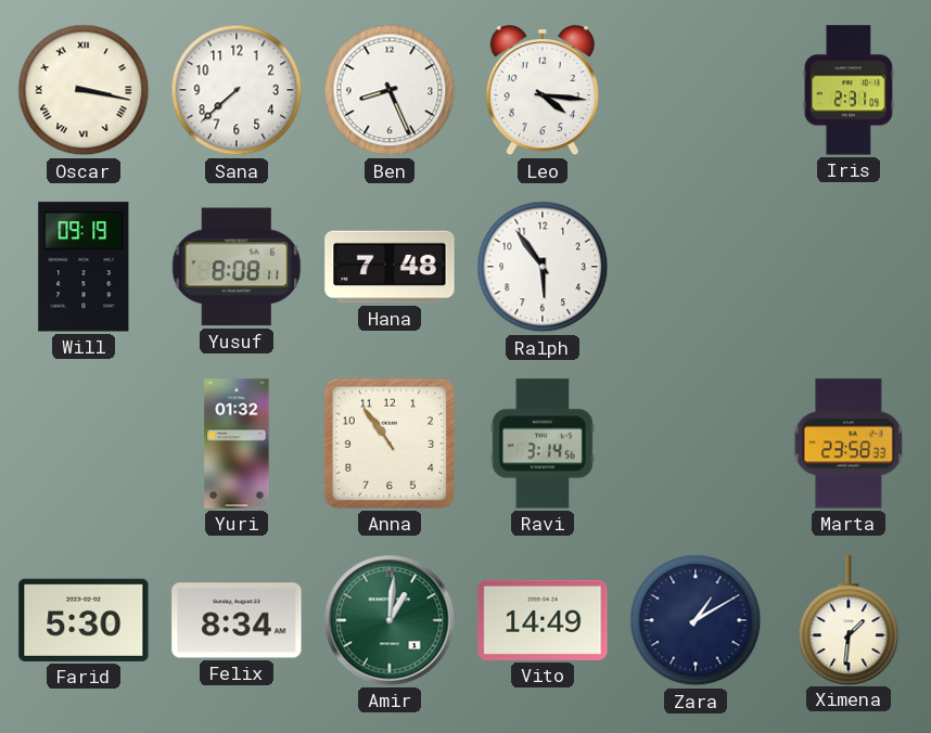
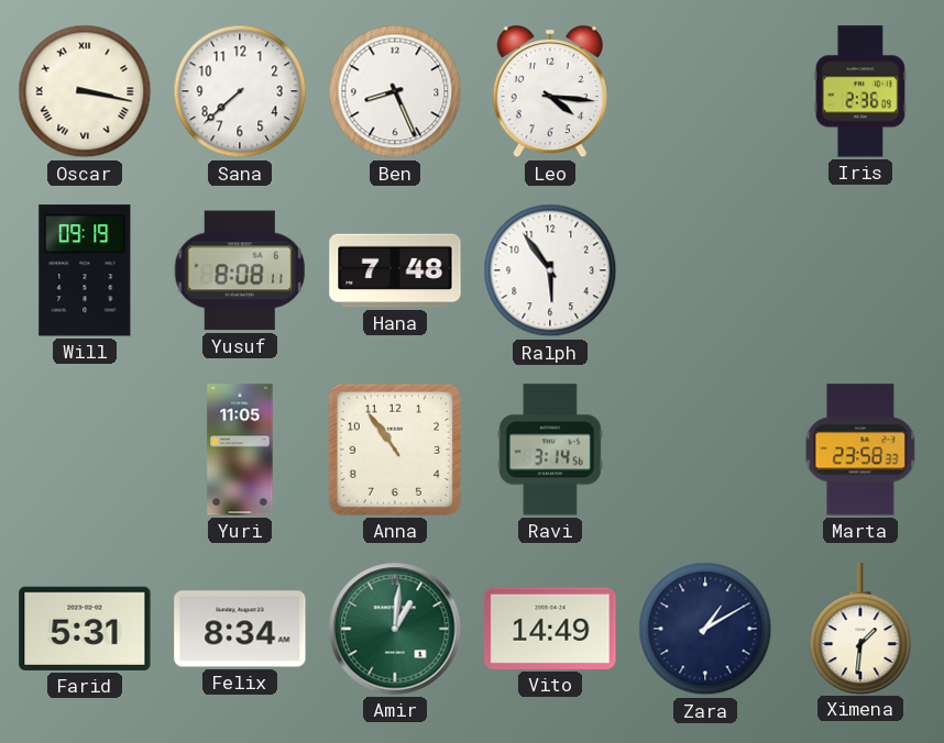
Iris: 2:31 -> 2:36 (860, 91)
Yuri: 01:32 -> 11:05 (240, 450)
Farid: 5:30 -> 5:31 (85, 629)
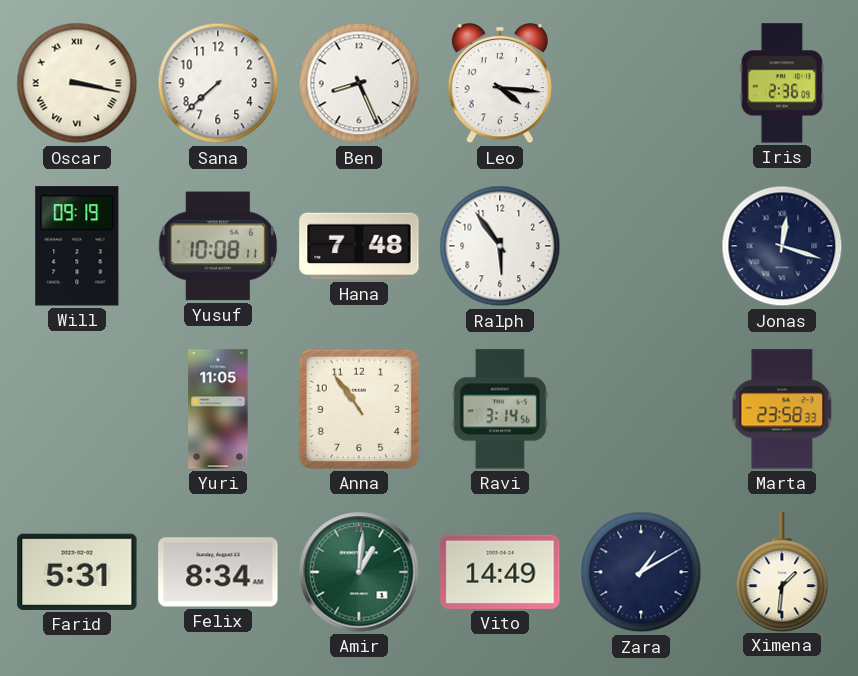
Yusuf: 8:08 -> 10:08 (218, 246)
Jonas: none -> 12:18 (782, 246)
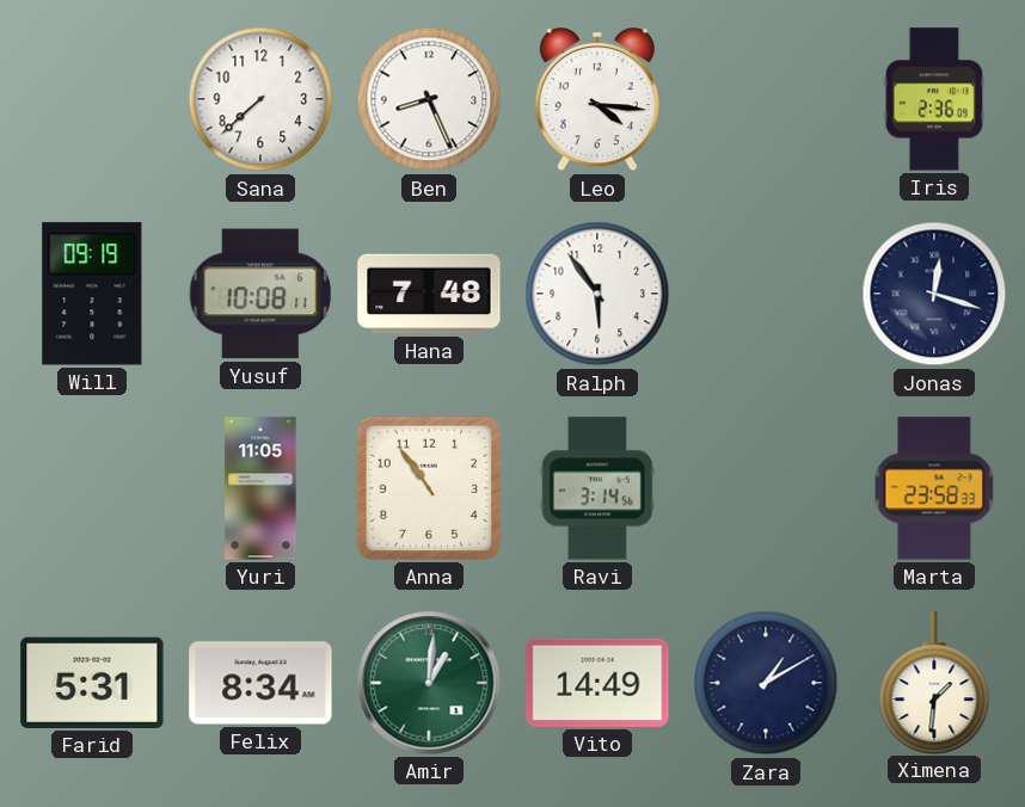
Oscar: 3:17 -> none (77, 83)
